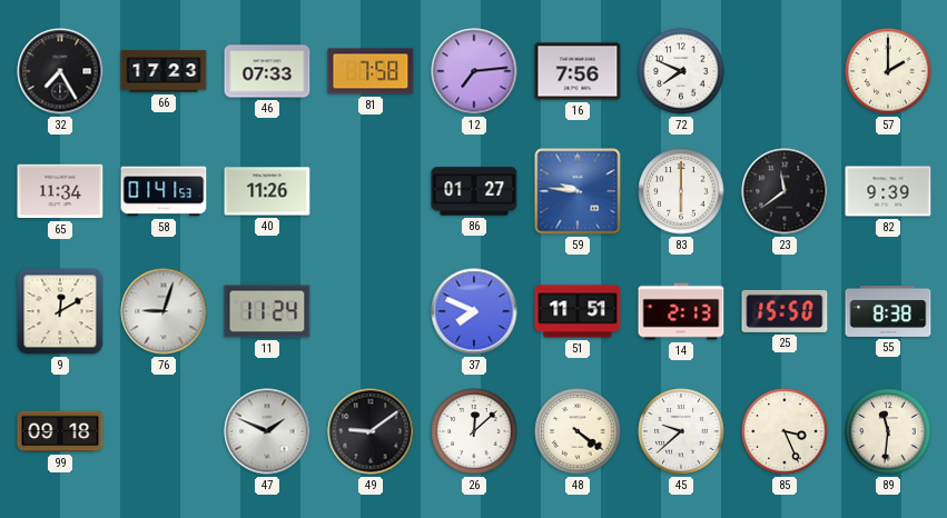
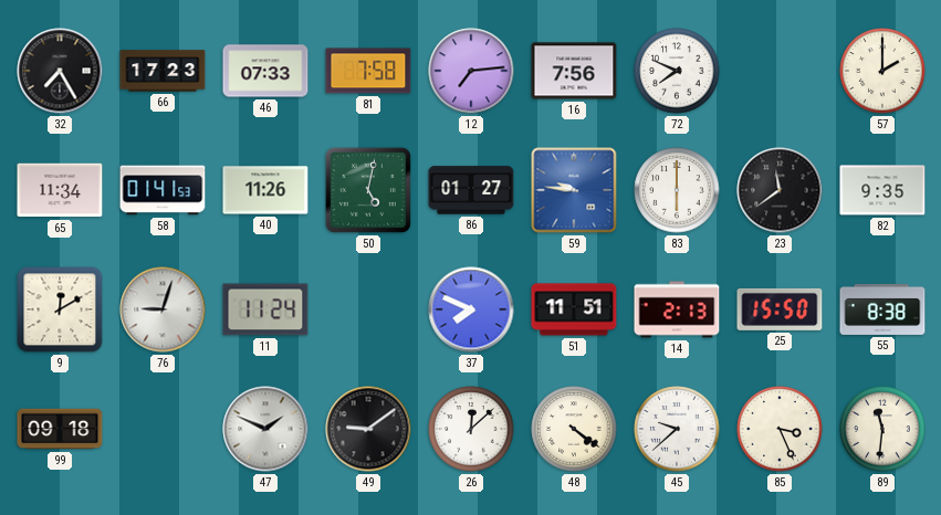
50: none -> 5:02 (368, 190)
82: 9:39 -> 9:35 (882, 190)
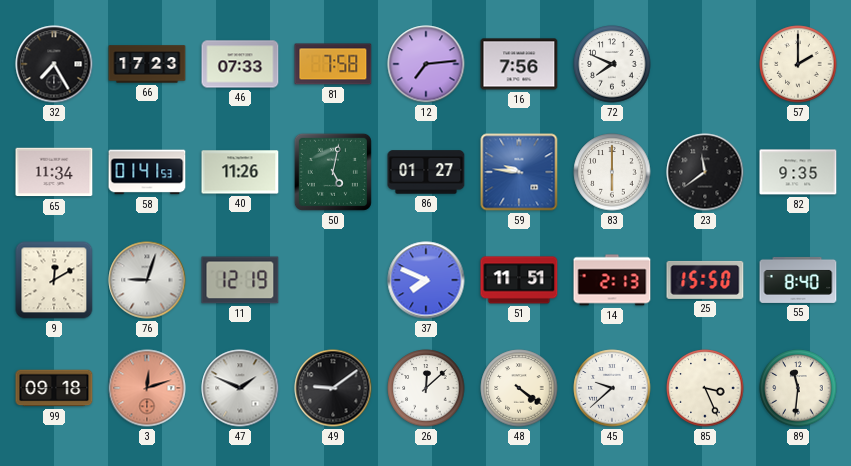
11: 11:24 -> 12:19 (240, 280)
55: 8:38 -> 8:40 (798, 280)
3: none -> 12:12 (147, 388)
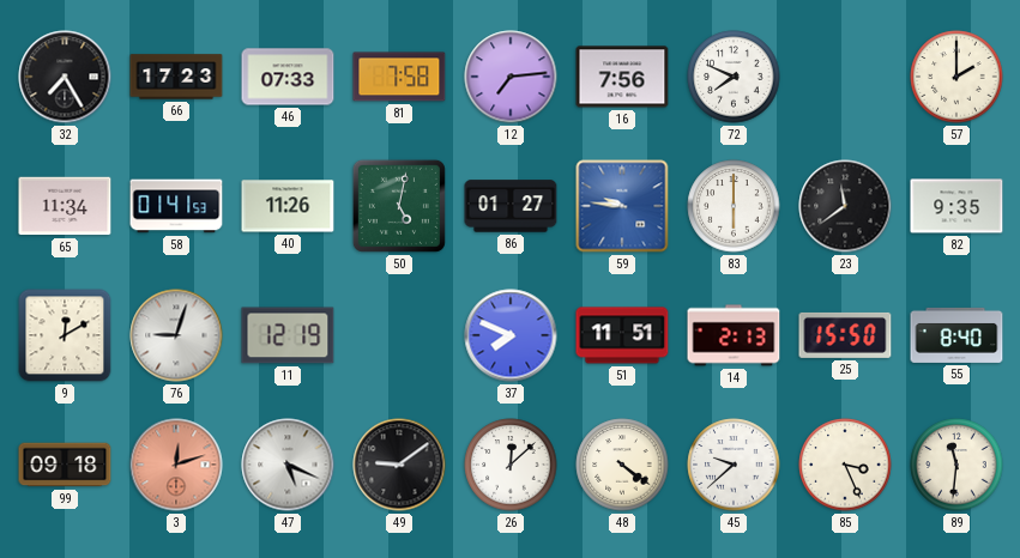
47: 1:49 -> 5:19 (288, 465)
